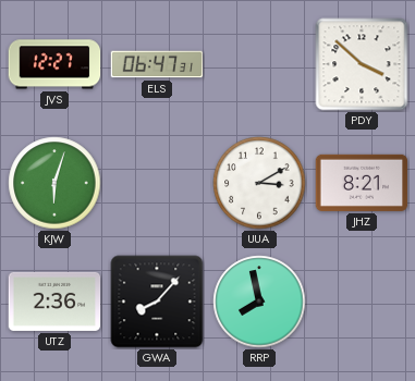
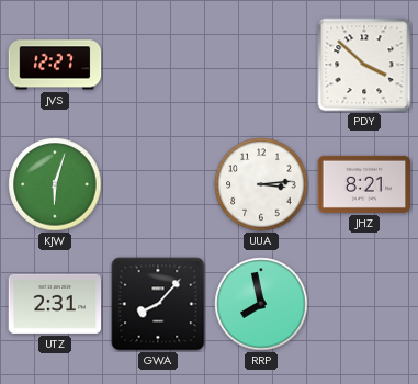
ELS: 06:47 -> none (157, 64)
UUA: 3:10 -> 3:14 (261, 184)
UTZ: 2:36 -> 2:31 (55, 304)
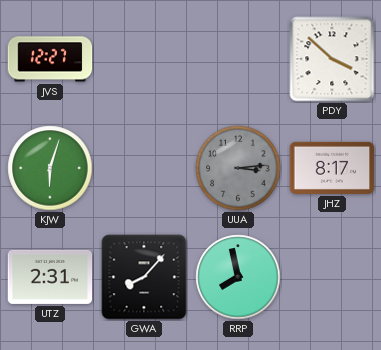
UUA dial: white -> grey (238, 168)
JHZ: 8:21 -> 8:17 (332, 168)
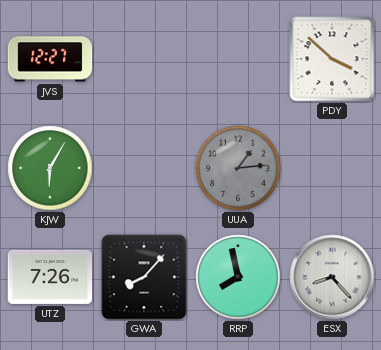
KJW: 6:03 -> 6:05 (50, 168)
UUA: 3:14 -> 1:14 (238, 168)
JHZ: 8:17 -> none (332, 168)
UTZ: 2:31 -> 7:26 (50, 277)
ESX: none -> 8:23 (332, 277)
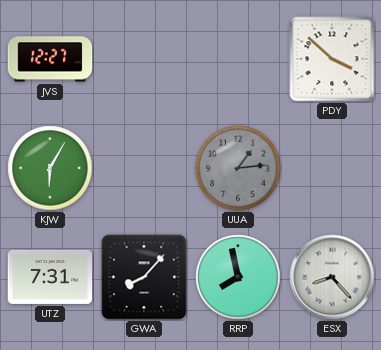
UTZ: 7:26 -> 7:31 (50, 277)
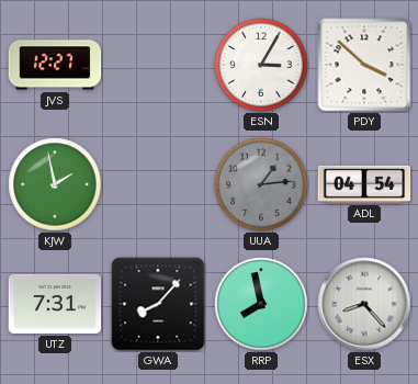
ESN: none -> 3:05 (261, 65)
KJW: 6:05 -> 1:58 (55, 184)
ADL: none -> 04:54 (364, 184)
